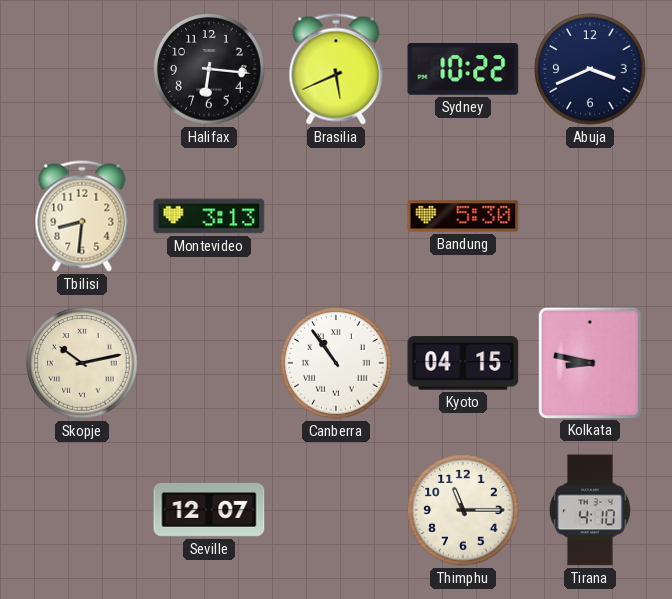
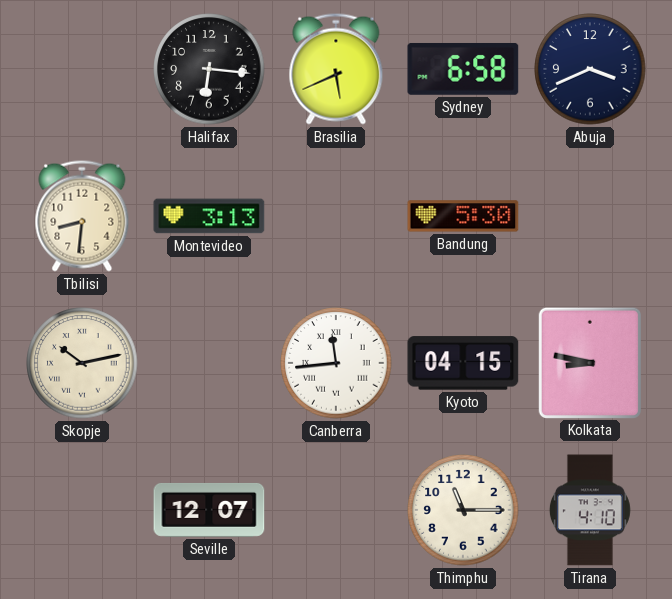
Sydney: 10:22 -> 6:58 (463, 69)
Canberra: 10:54 -> 11:44 (336, 363)
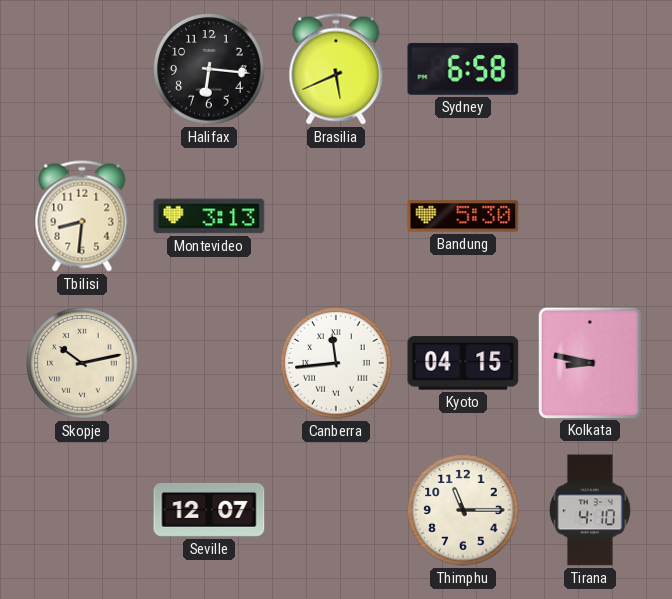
Abuja: 3:41 -> none (590, 69)
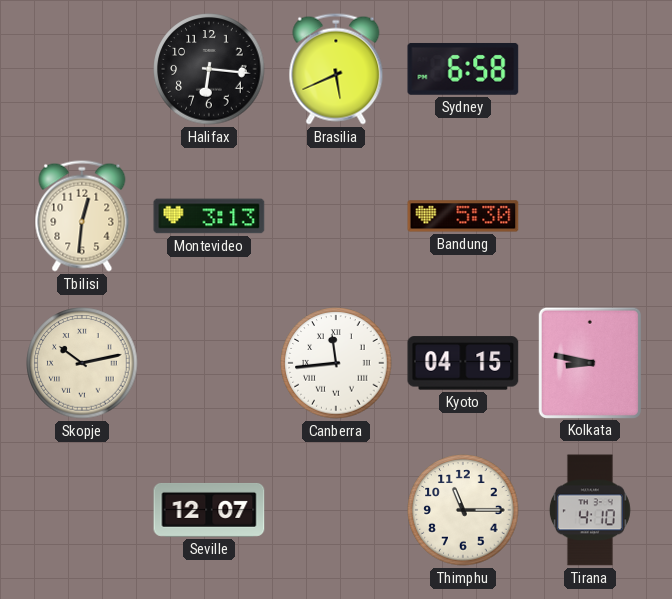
Tbilisi: 8:31 -> 12:31 (82, 216)
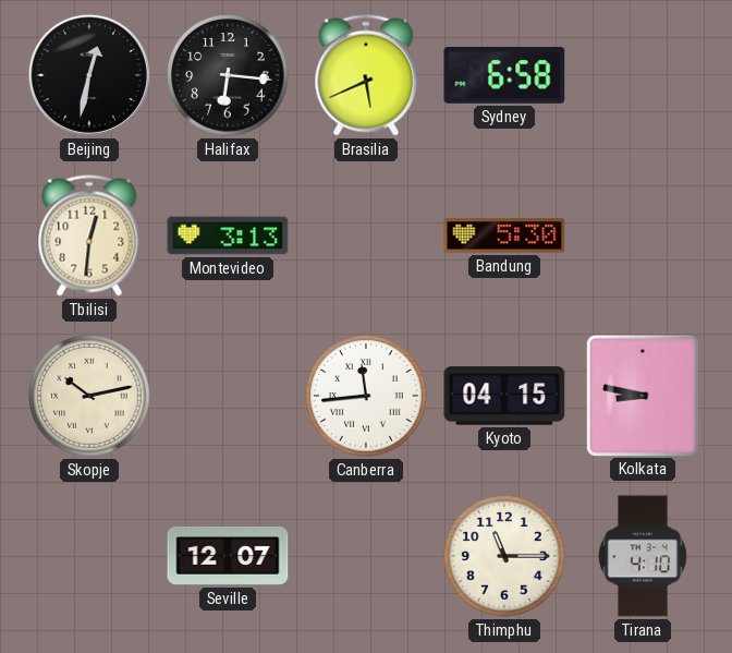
Beijing: none -> 12:32 (89, 75)
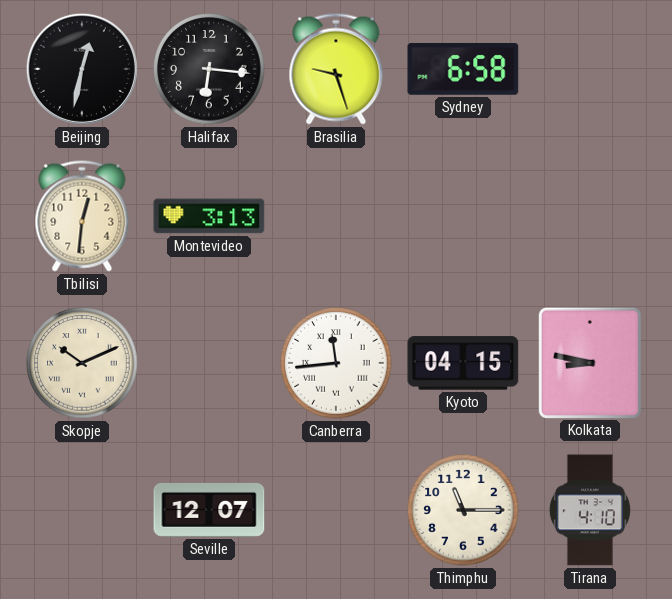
Brasilia: 5:41 -> 9:27 (336, 69)
Bandung: 5:30 -> none (504, 235)
Skopje: 10:13 -> 10:11 (82, 363)
